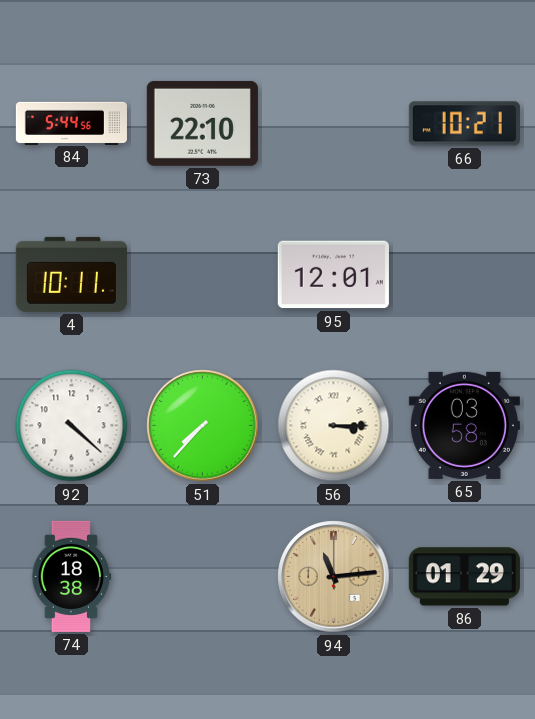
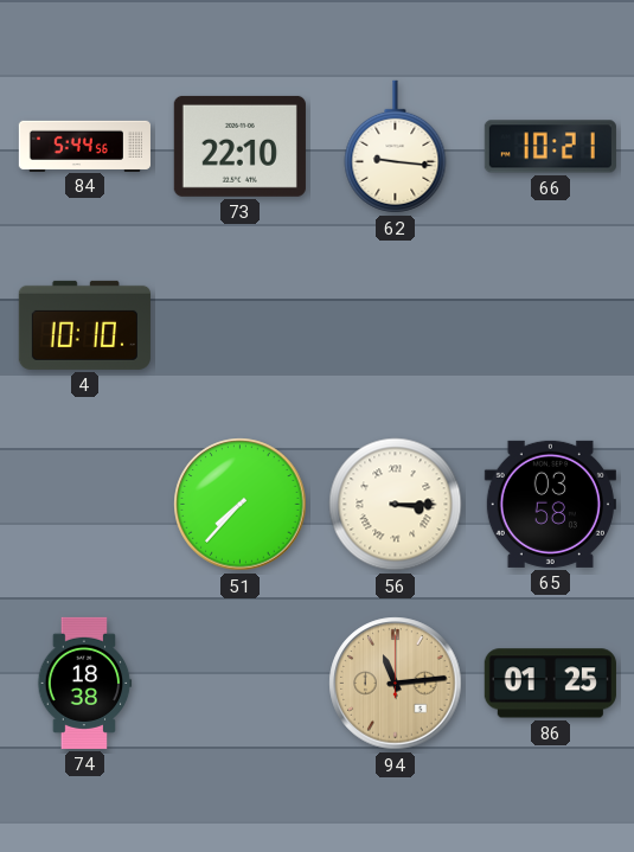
62: none -> 9:16 (396, 147)
4: 10:11 -> 10:10 (84, 325)
95: 12:01 -> none (333, 275)
92: 4:22 -> none (72, 426)
86: 01:29 -> 01:25 (550, 684)
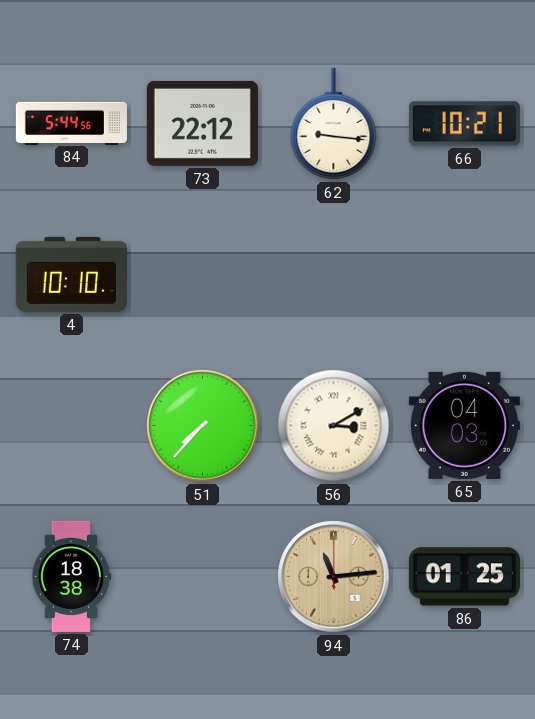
73: 22:10 -> 22:12 (202, 123)
56: 3:15 -> 3:10 (334, 426)
65: 03:58 -> 04:03 (464, 425)
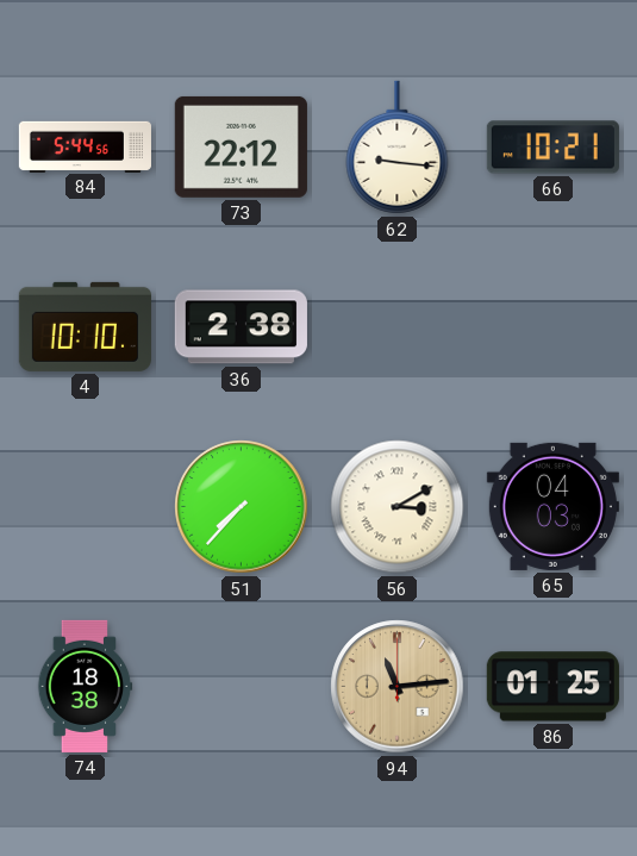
36: none -> 2:38 (241, 327)
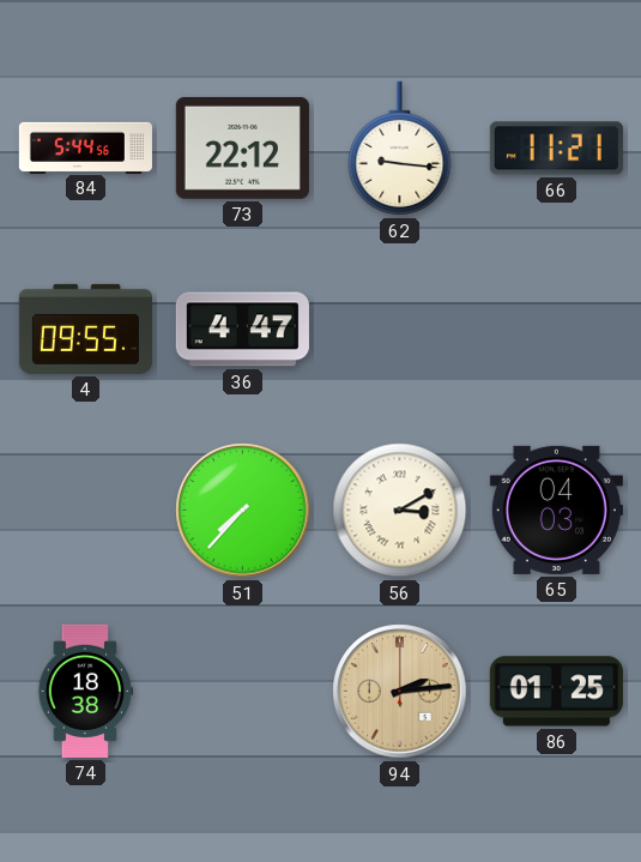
66: 10:21 -> 11:21 (556, 149)
4: 10:10 -> 09:55 (85, 328)
36: 2:38 -> 4:47 (242, 330)
94: 11:14 -> 2:14 (400, 692)
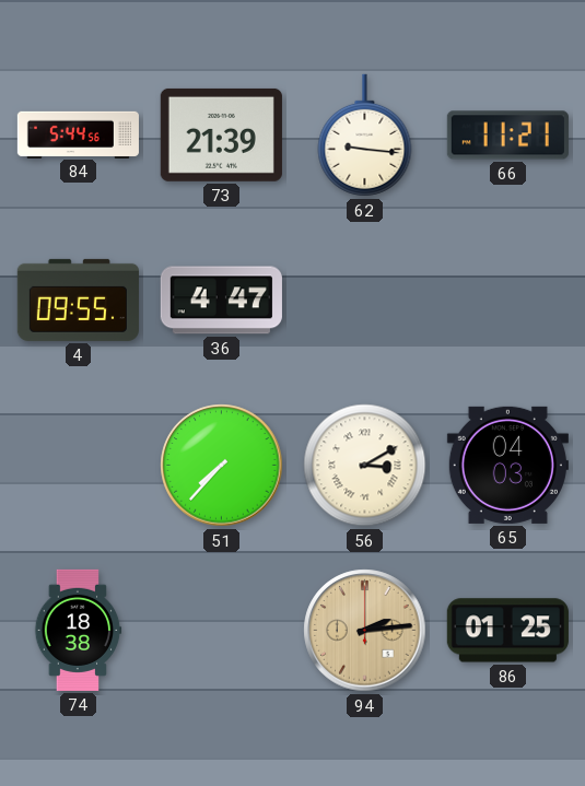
73: 22:12 -> 21:39 (221, 134)
